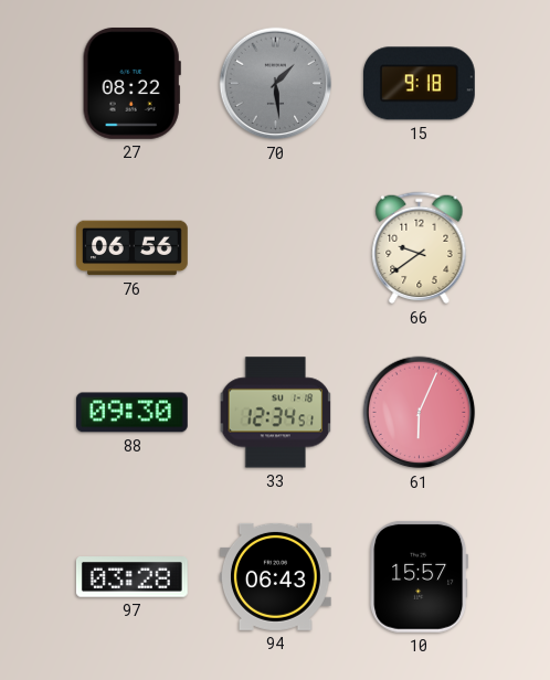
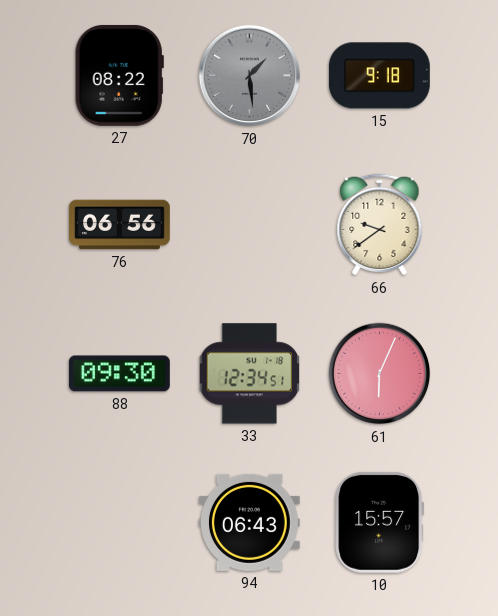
97: 03:28 -> none (131, 577)
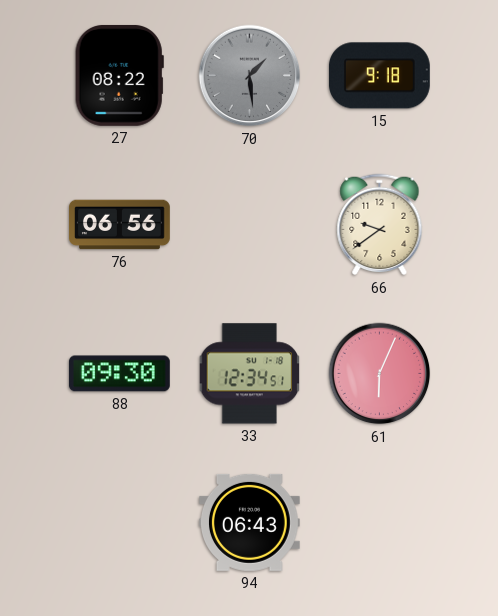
10: 15:57 -> none (380, 522)
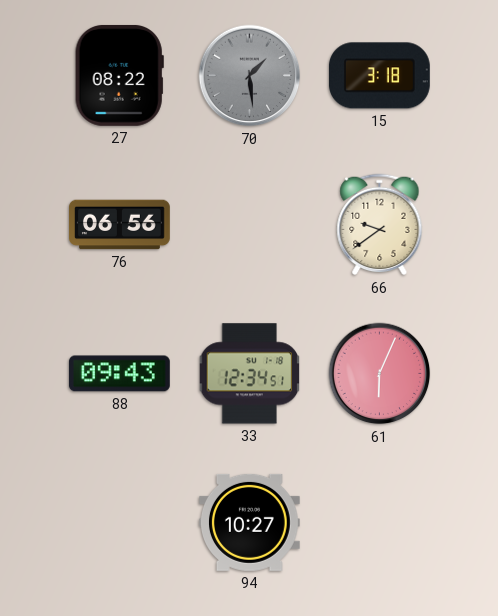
15: 9:18 -> 3:18 (379, 76)
88: 09:30 -> 09:43 (119, 374)
94: 06:43 -> 10:27 (249, 522)
